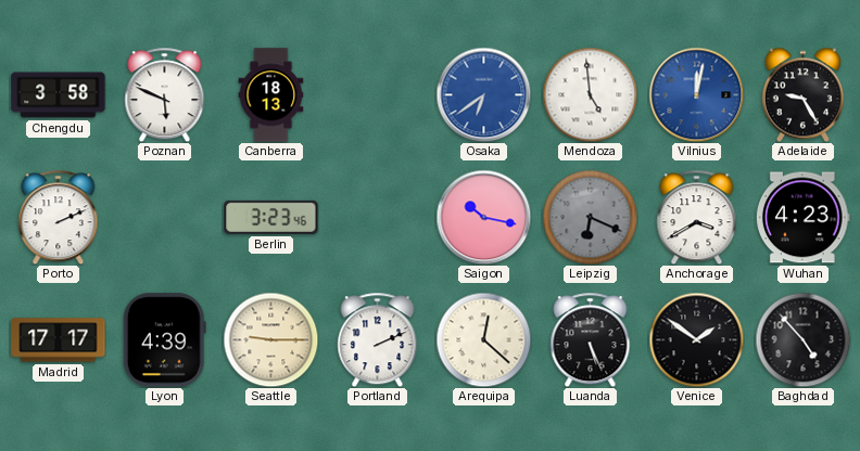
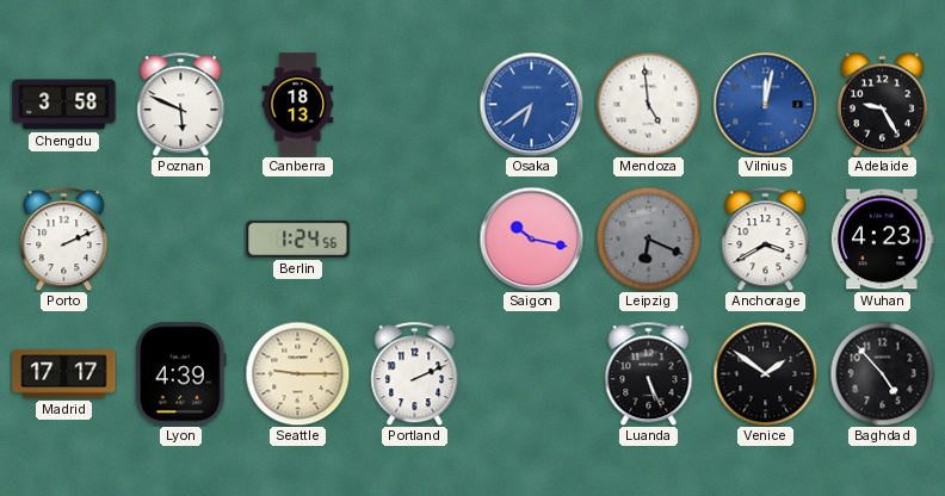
Berlin: 3:23 -> 1:24 (298, 238)
Arequipa: 12:22 -> none (483, 339)
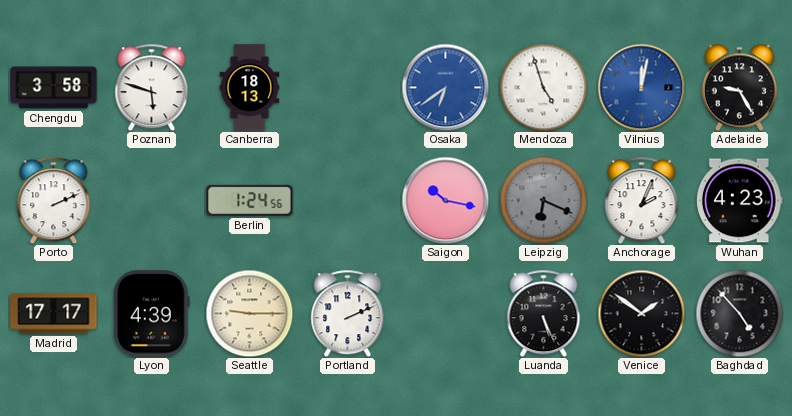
Poznan: 5:49 -> 5:48 (152, 87)
Mendoza: 4:59 -> 4:57 (543, 87)
Anchorage: 3:40 -> 2:04 (642, 200)
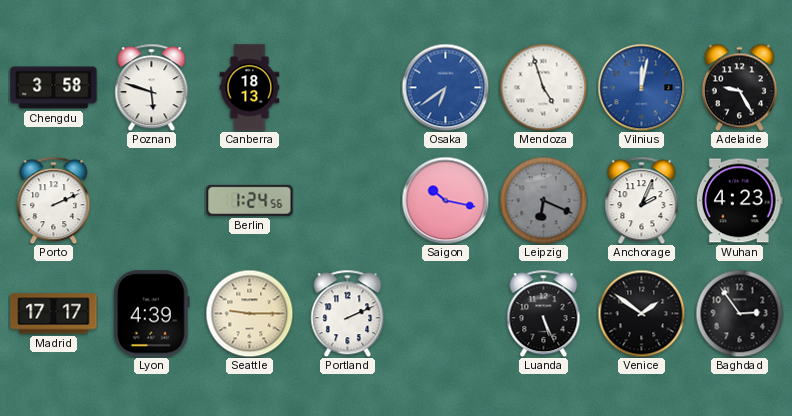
Baghdad: 4:53 -> 2:54 (739, 313)
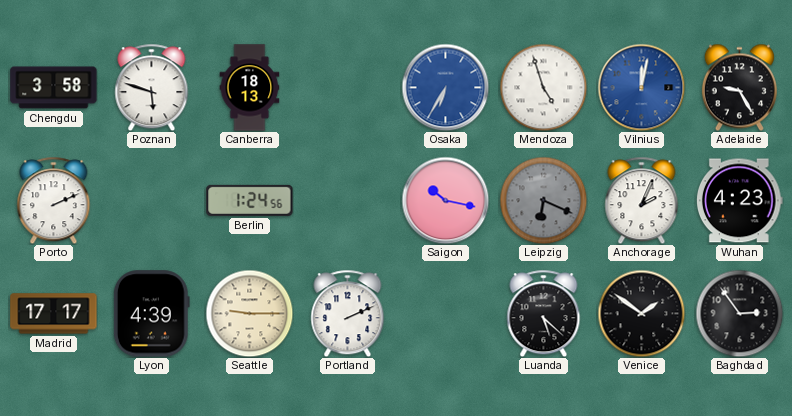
Osaka: 6:39 -> 6:35 (445, 87)
Luanda: 5:26 -> 5:22 (544, 313)
